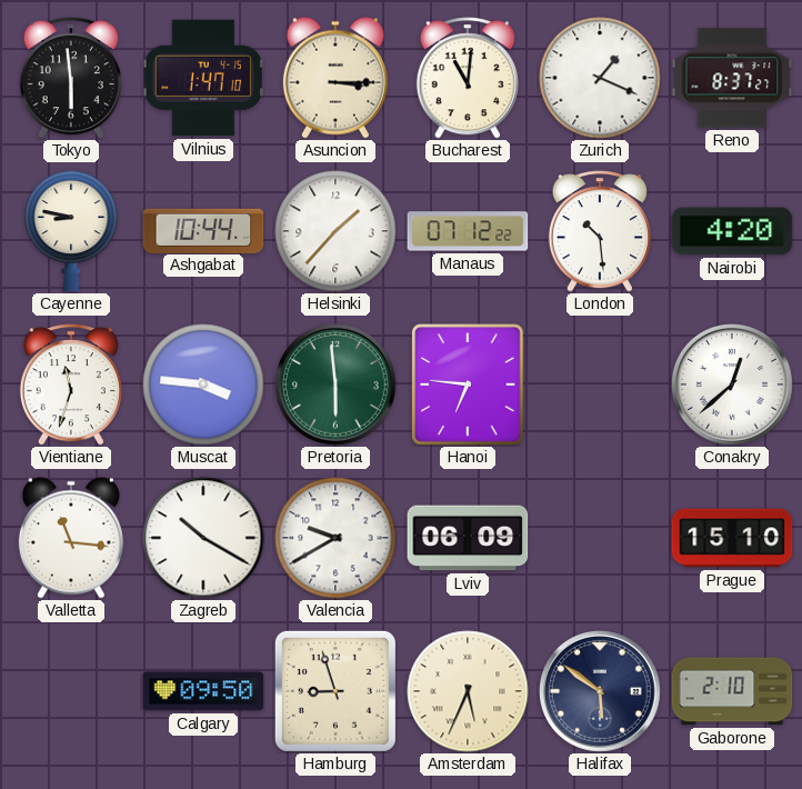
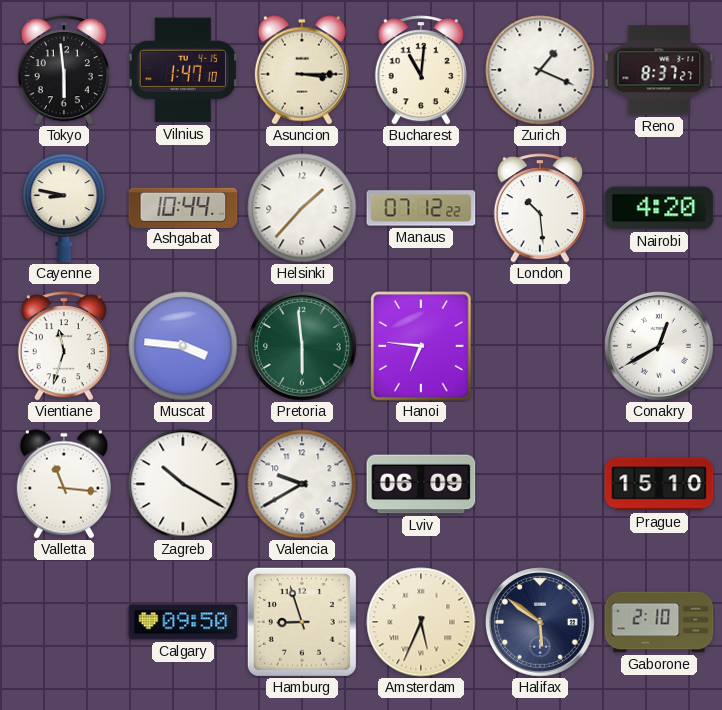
Conakry: 12:38 -> 12:40 (660, 347)
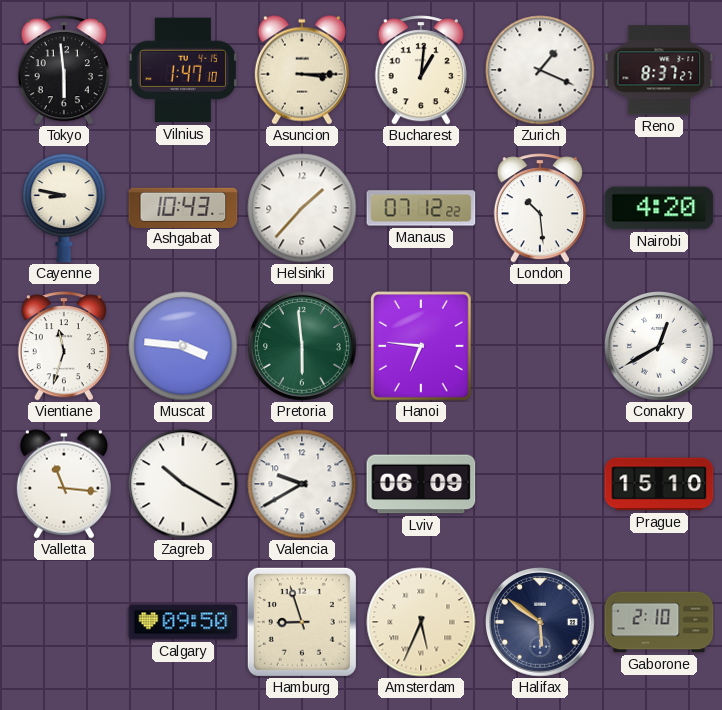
Bucharest: 11:01 -> 1:01 (421, 70)
Ashgabat: 10:44 -> 10:43 (183, 207)
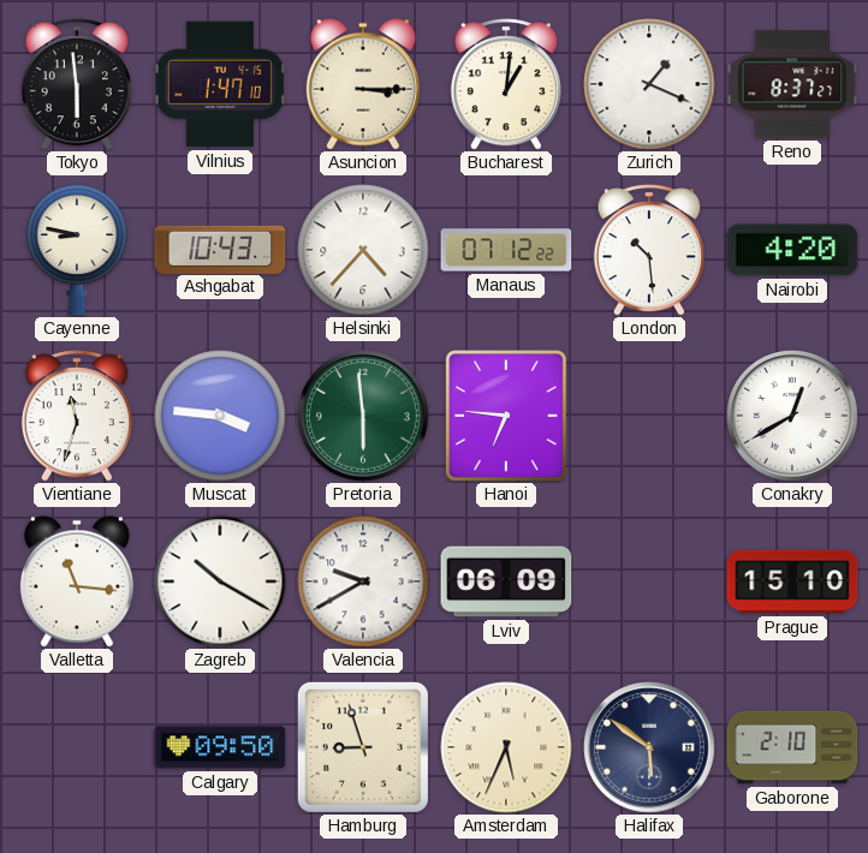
Helsinki: 1:37 -> 4:37 (363, 250)
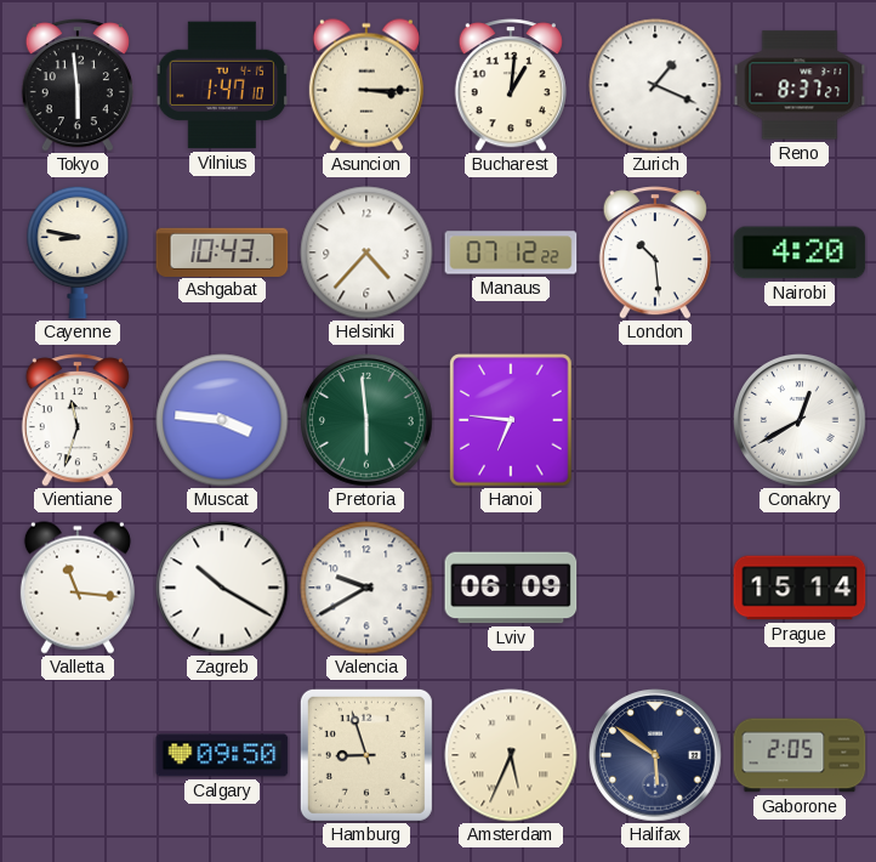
Prague: 15:10 -> 15:14 (800, 588)
Gaborone: 2:10 -> 2:05 (800, 755)
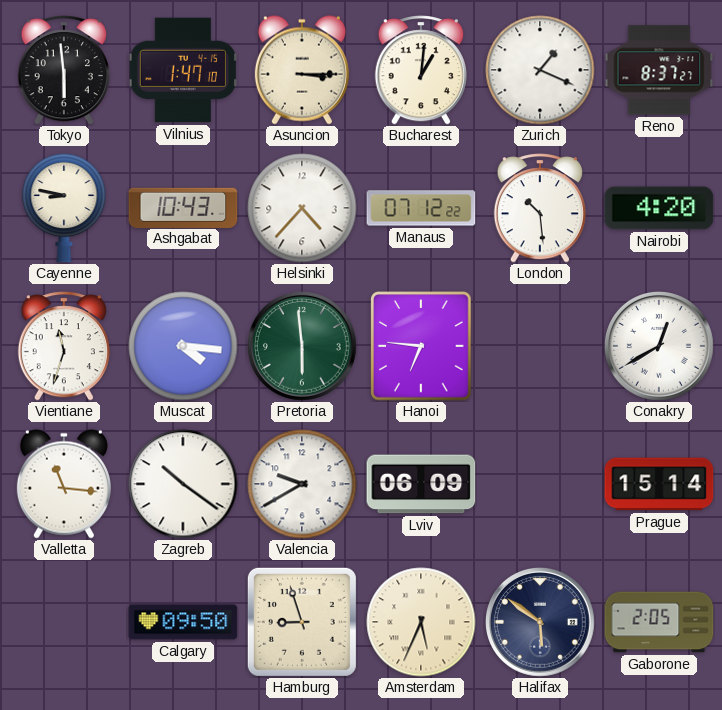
Muscat: 3:46 -> 4:16 (183, 346)
Zagreb: 10:20 -> 10:21 (183, 484)
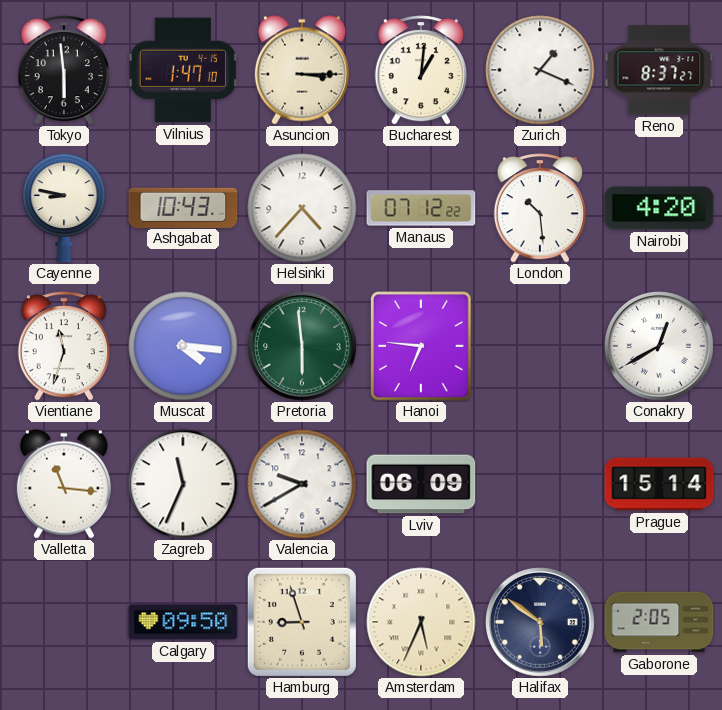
Zagreb: 10:21 -> 11:34 (183, 484)
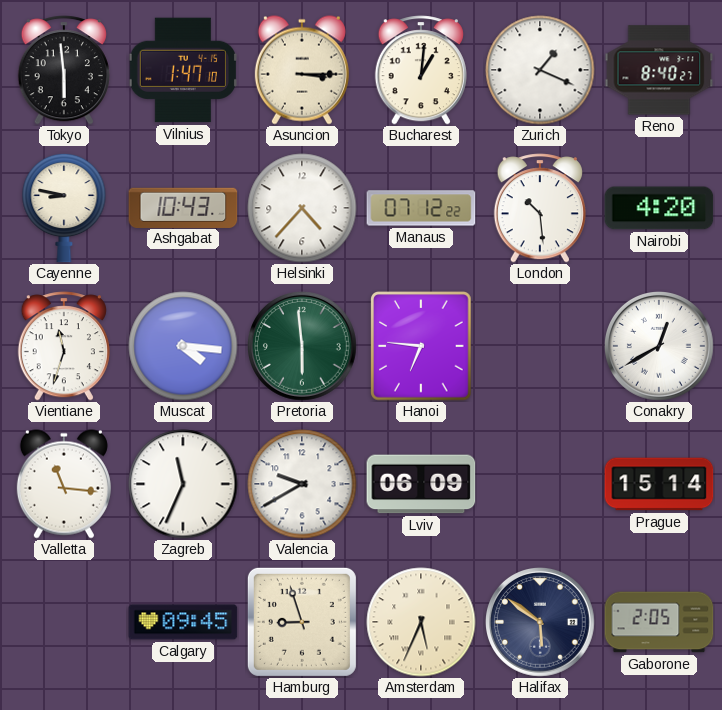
Reno: 8:37 -> 8:40 (659, 70)
Calgary: 09:50 -> 09:45 (183, 622)
